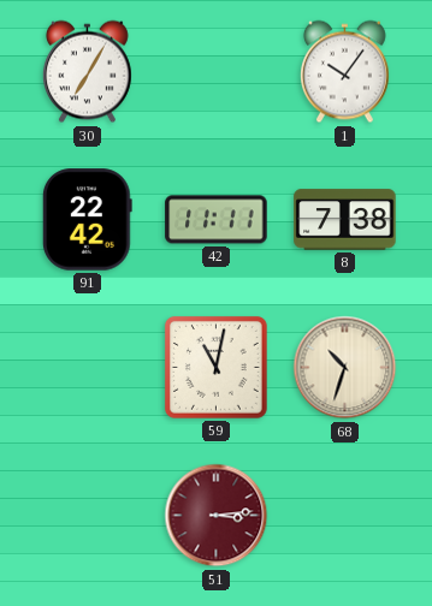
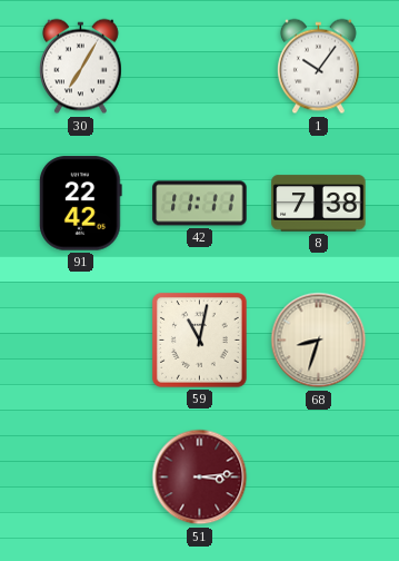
68: 10:33 -> 8:33 (319, 341)
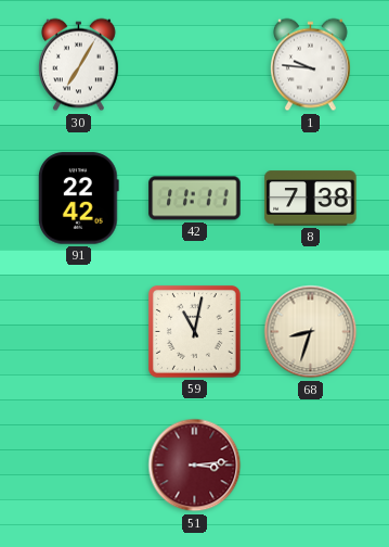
1: 10:06 -> 9:46 (310, 65)
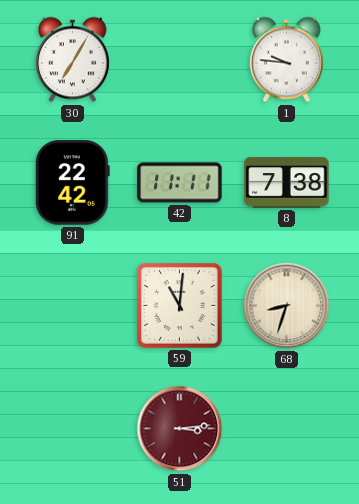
59: 11:02 -> 11:01 (180, 306)
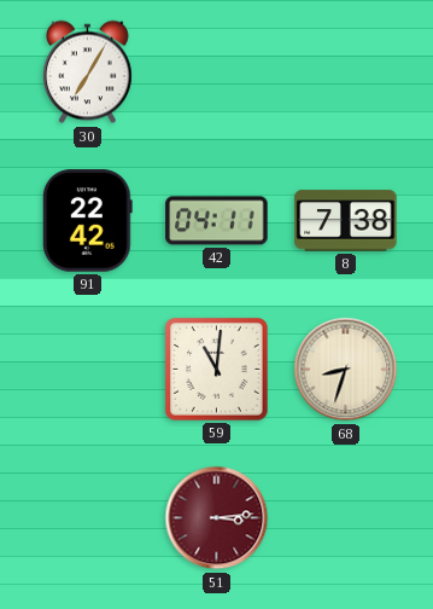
1: 9:46 -> none (286, 60)
42: 11:11 -> 04:11 (217, 221)
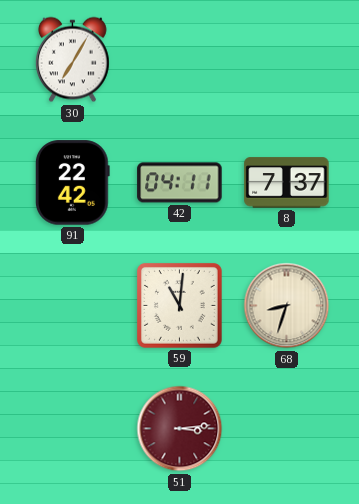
8: 7:38 -> 7:37 (287, 183)
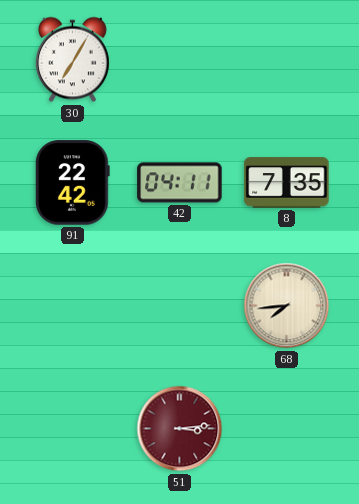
8: 7:37 -> 7:35 (287, 183)
59: 11:01 -> none (180, 306)
68: 8:33 -> 7:44 (287, 306)
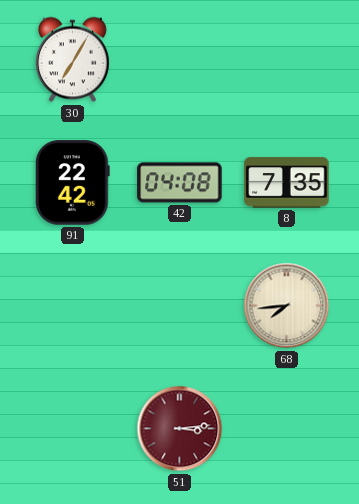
42: 04:11 -> 04:08 (180, 183)
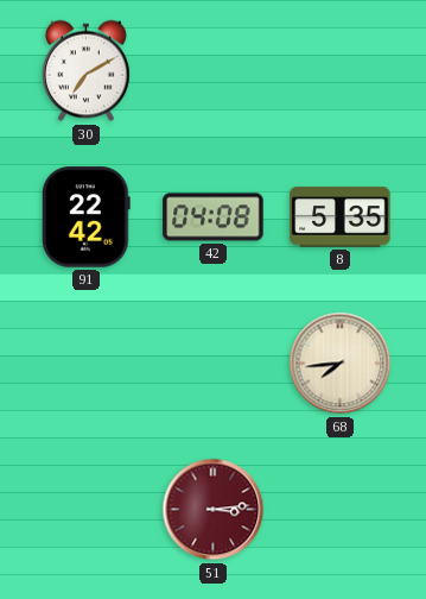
30: 7:05 -> 7:10 (85, 71)
8: 7:35 -> 5:35 (341, 217)
